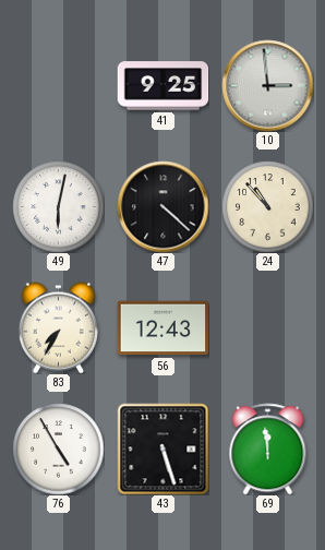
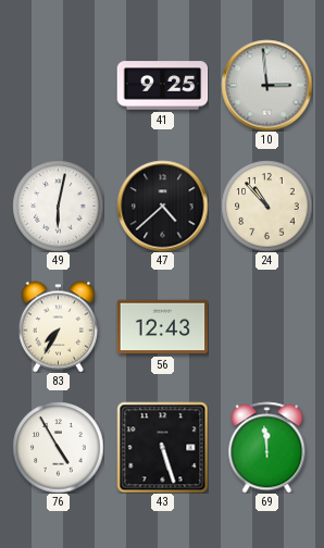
47: 4:22 -> 4:38 (162, 205)
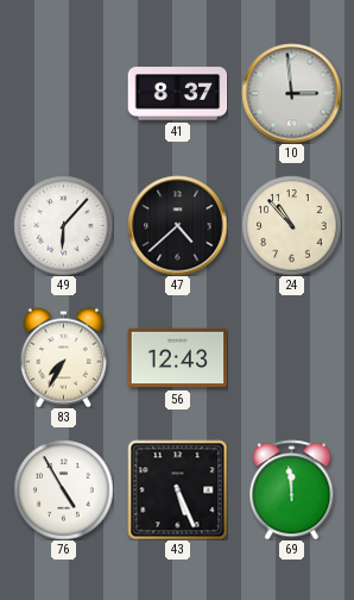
41: 9:25 -> 8:37 (177, 94)
49: 6:02 -> 6:07 (63, 225)
43: 5:27 -> 5:26 (177, 489)
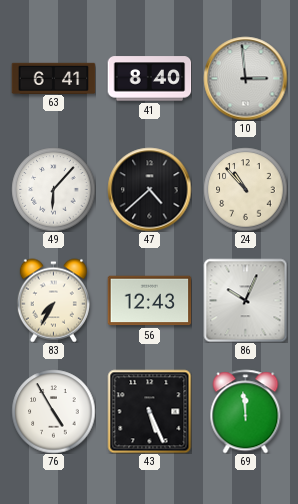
63: none -> 6:41 (53, 78)
41: 8:37 -> 8:40 (149, 79)
86: none -> 10:04 (245, 300)
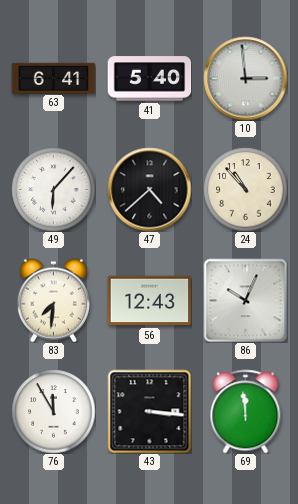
41: 8:40 -> 5:40 (149, 79)
83: 7:35 -> 7:31 (53, 300)
76: 4:55 -> 11:55 (53, 411)
43: 5:26 -> 3:16 (149, 411)
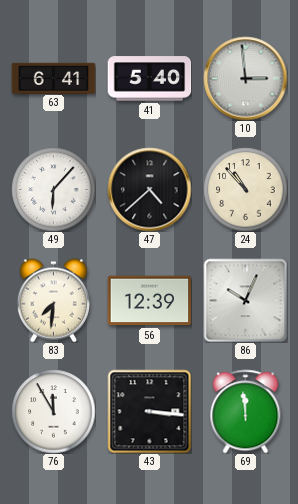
56: 12:43 -> 12:39 (149, 301)
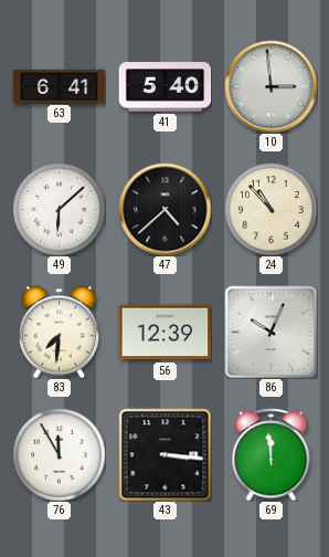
49: 6:07 -> 6:08 (59, 209)
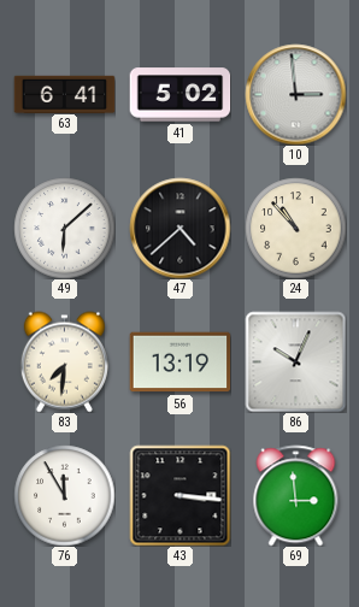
41: 5:40 -> 5:02 (179, 95)
56: 12:39 -> 13:19 (179, 363)
69: 11:59 -> 2:59 (296, 495)
